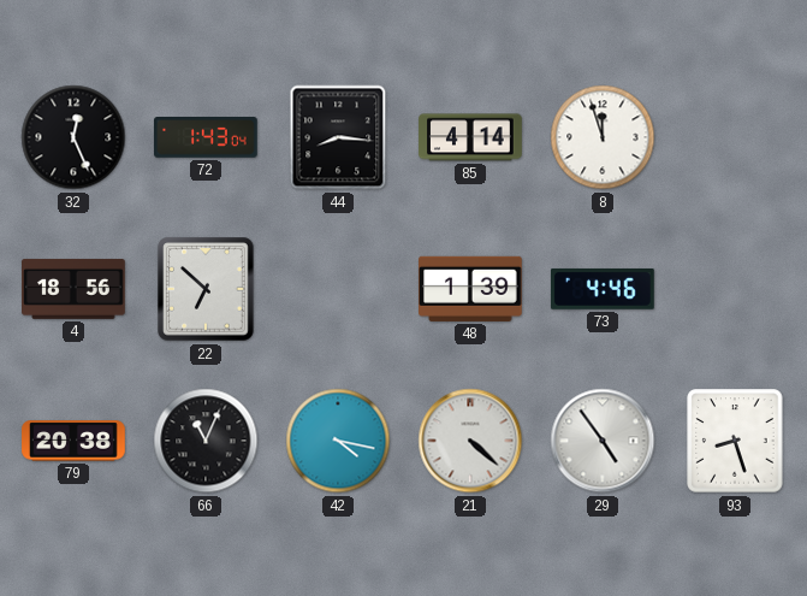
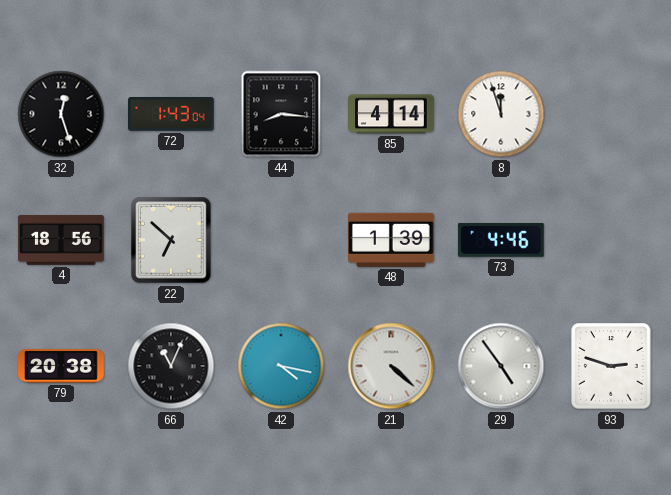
32: 12:26 -> 12:27 (61, 114)
93: 8:27 -> 2:48 (611, 366)
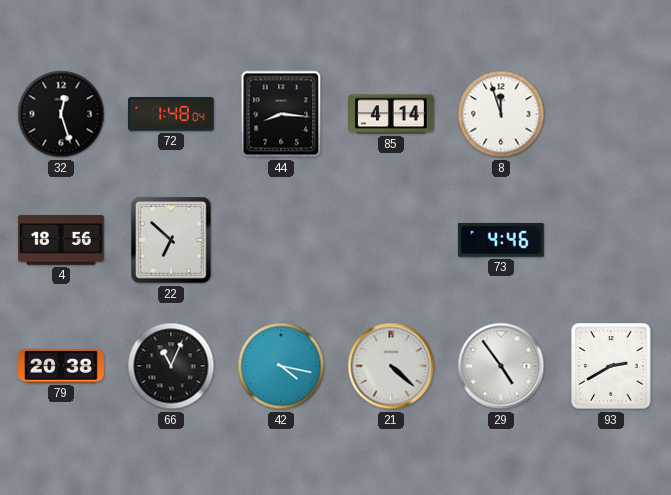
72: 1:43 -> 1:48 (172, 115)
48: 1:39 -> none (392, 240)
93: 2:48 -> 2:40 (611, 366)
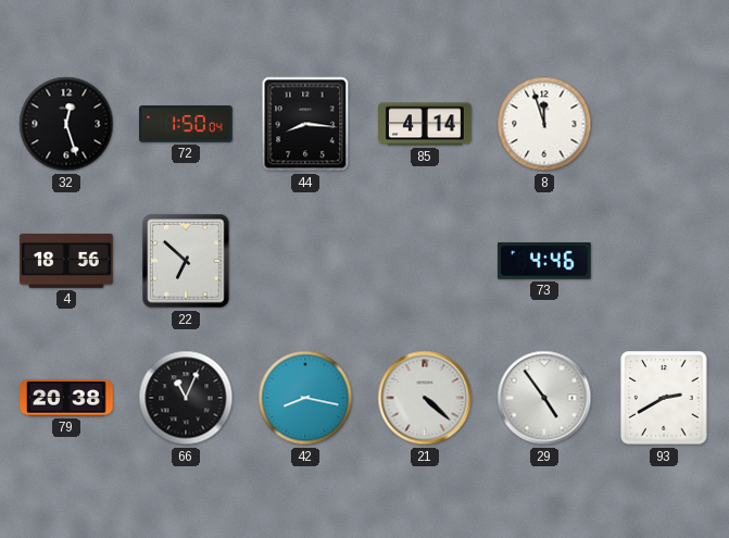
72: 1:48 -> 1:50 (187, 125)
42: 4:17 -> 8:17 (305, 398)
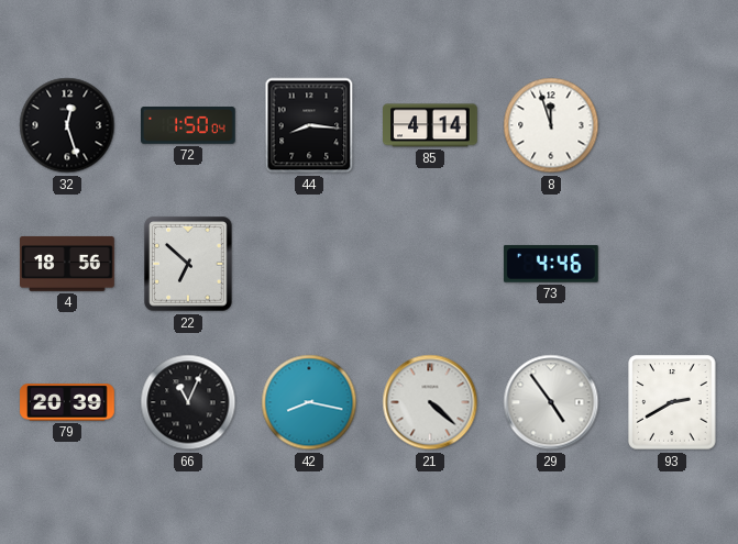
79: 20:38 -> 20:39 (67, 402)
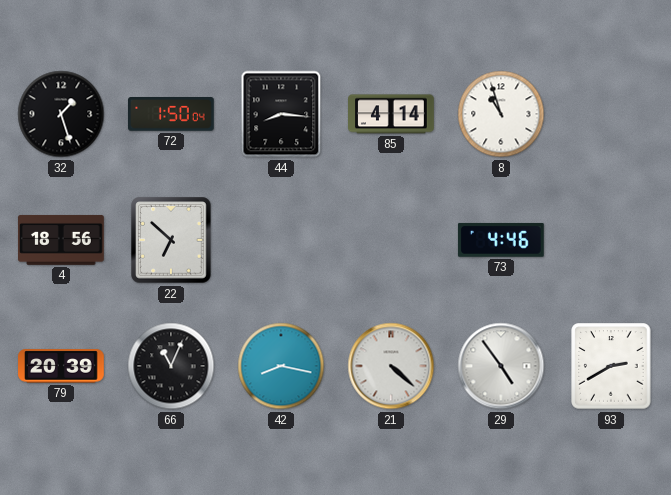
32: 12:27 -> 1:27 (61, 114)
8: 11:57 -> 10:57 (501, 114)
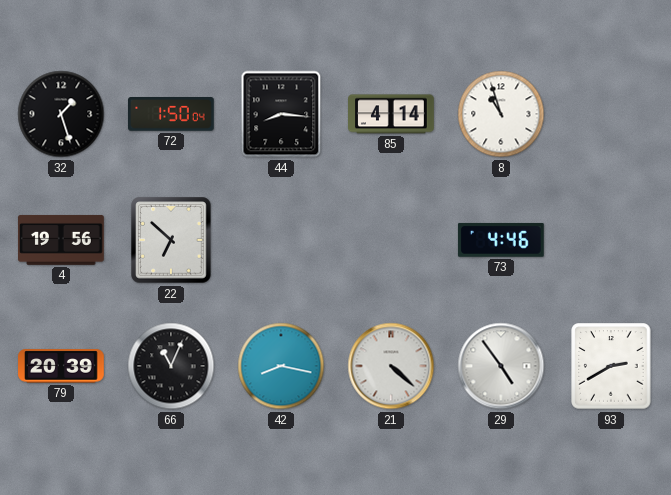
4: 18:56 -> 19:56 (62, 240)
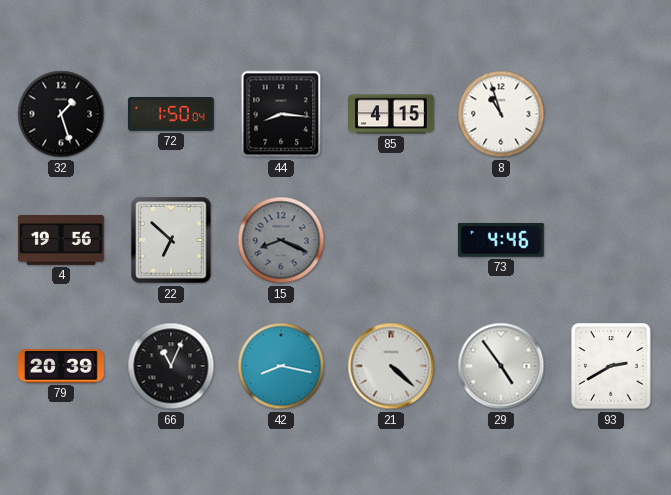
85: 4:14 -> 4:15 (392, 114)
15: none -> 8:19 (281, 240)
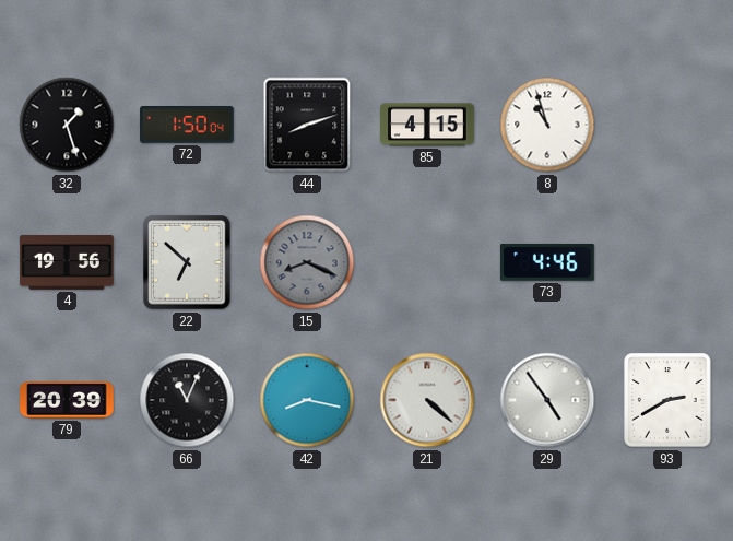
44: 8:16 -> 8:12 (307, 125)
